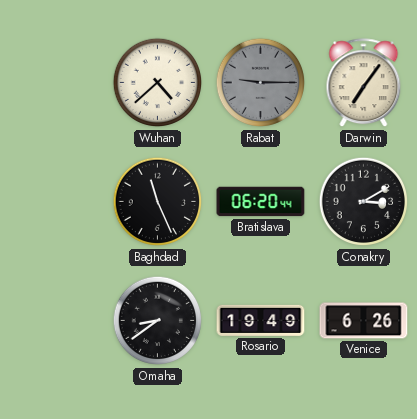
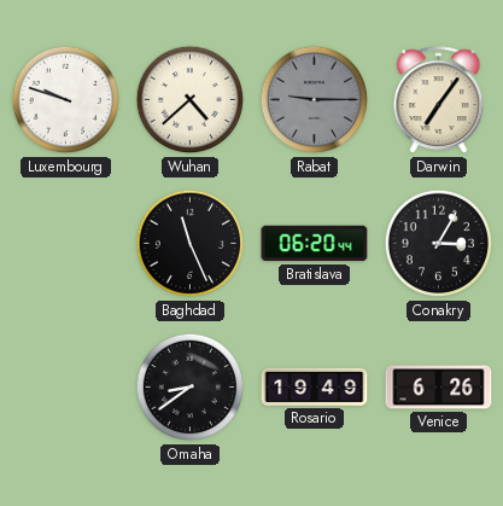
Luxembourg: none -> 9:48 (66, 100)
Conakry: 3:10 -> 3:05 (439, 244)
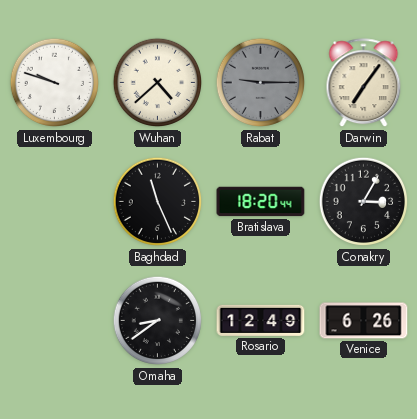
Bratislava: 06:20 -> 18:20 (261, 202)
Rosario: 19:49 -> 12:49 (261, 320)
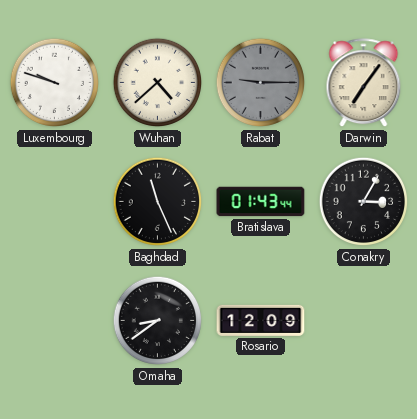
Bratislava: 18:20 -> 01:43 (261, 202)
Rosario: 12:49 -> 12:09 (261, 320)
Venice: 6:26 -> none (364, 321)
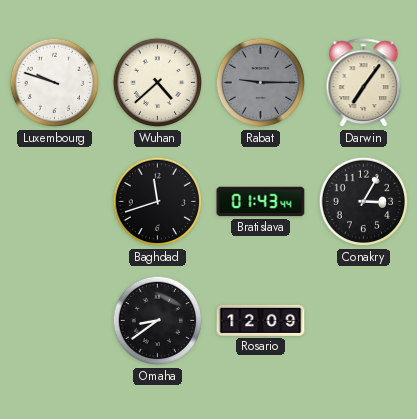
Baghdad: 11:26 -> 11:42 (158, 202)
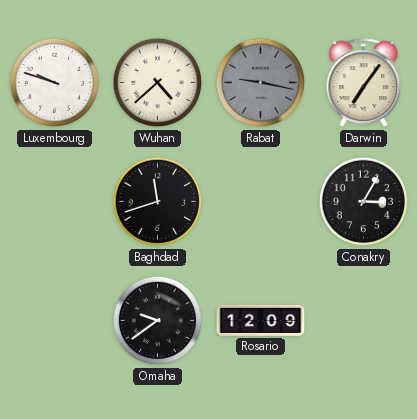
Rabat: 9:15 -> 9:17 (261, 83)
Bratislava: 01:43 -> none (261, 202)
Omaha: 8:39 -> 9:39 (158, 321)
